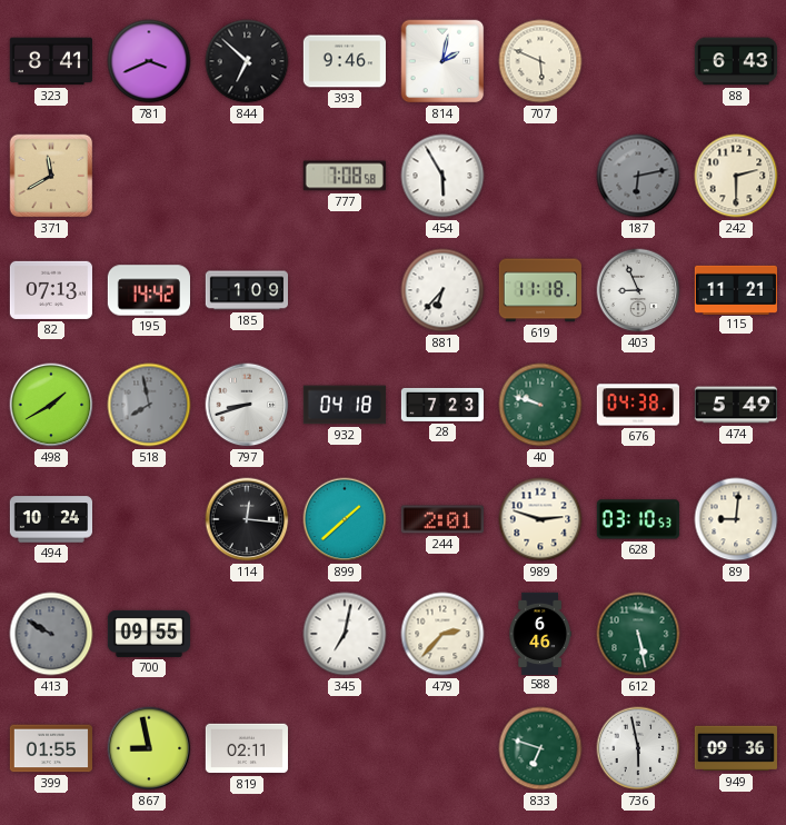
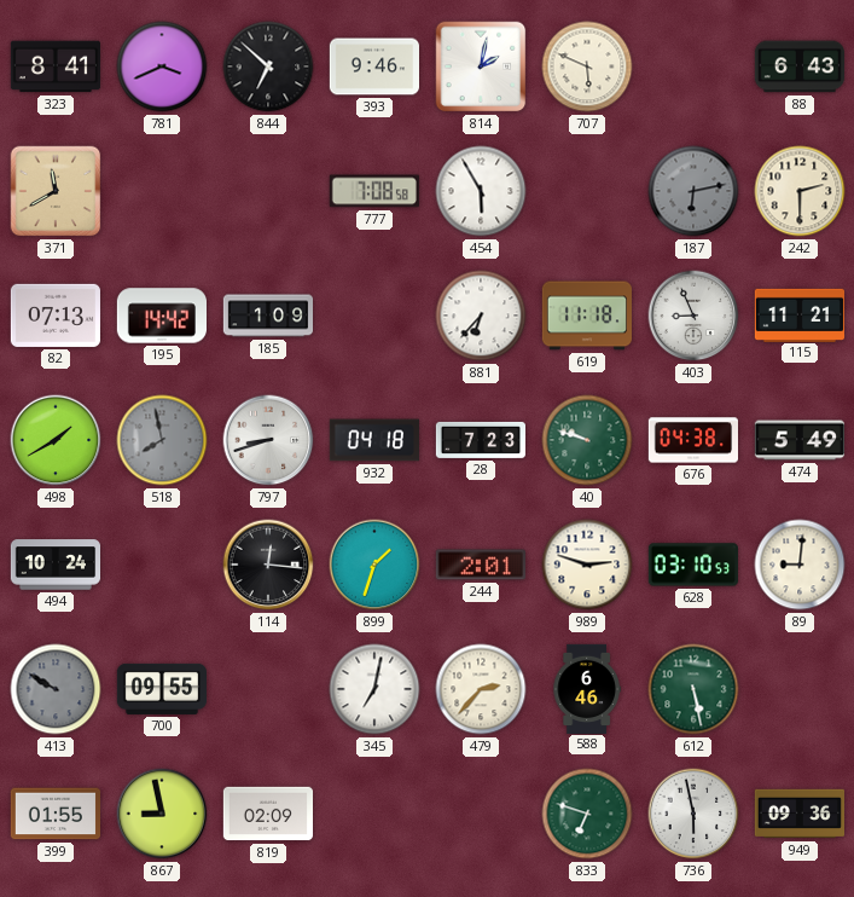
899: 1:38 -> 1:33 (374, 565)
819: 02:11 -> 02:09 (267, 814)
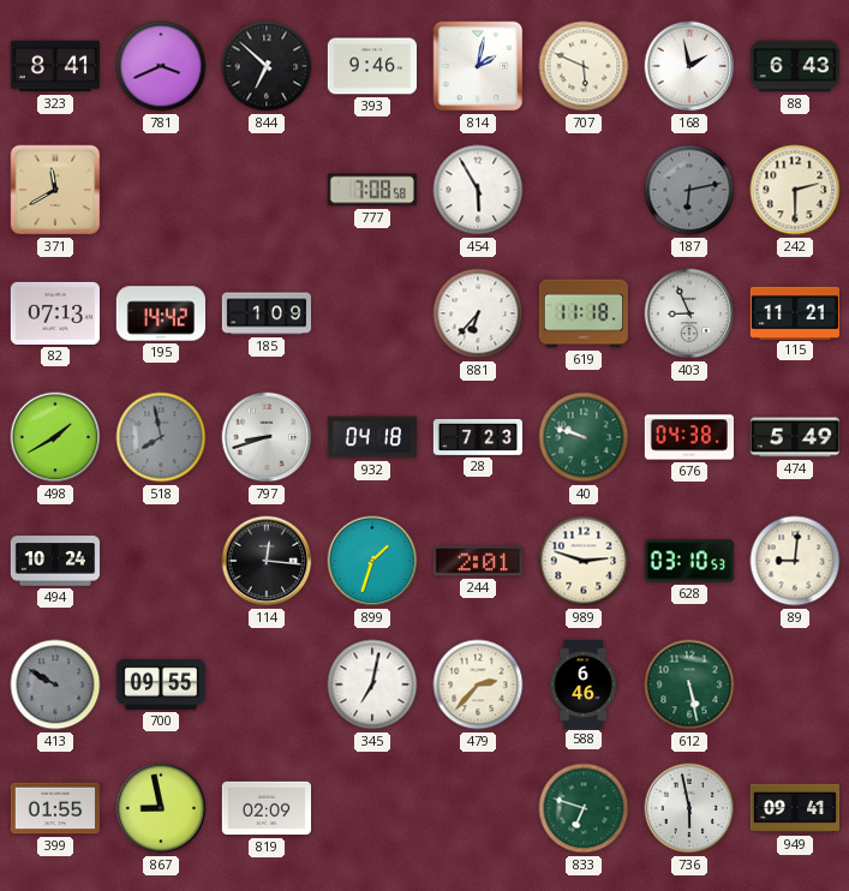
168: none -> 1:58 (689, 66)
949: 09:36 -> 09:41 (794, 808)
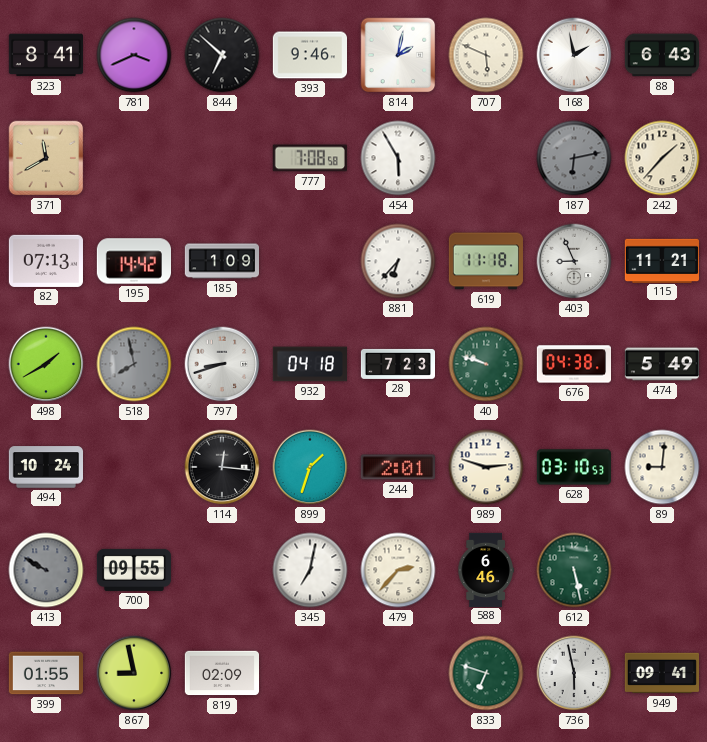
242: 2:30 -> 1:37 (662, 158)
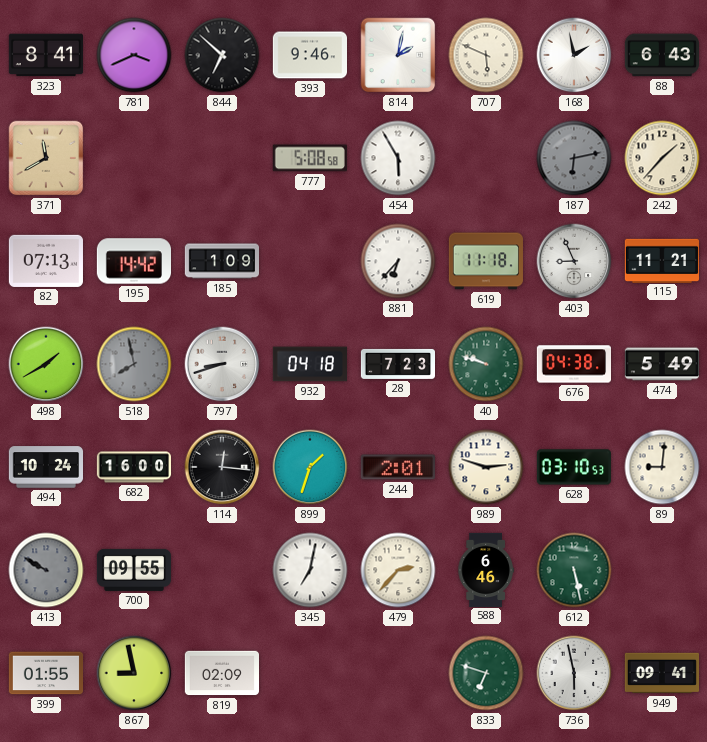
777: 7:08 -> 5:08 (310, 158)
682: none -> 16:00 (133, 467)
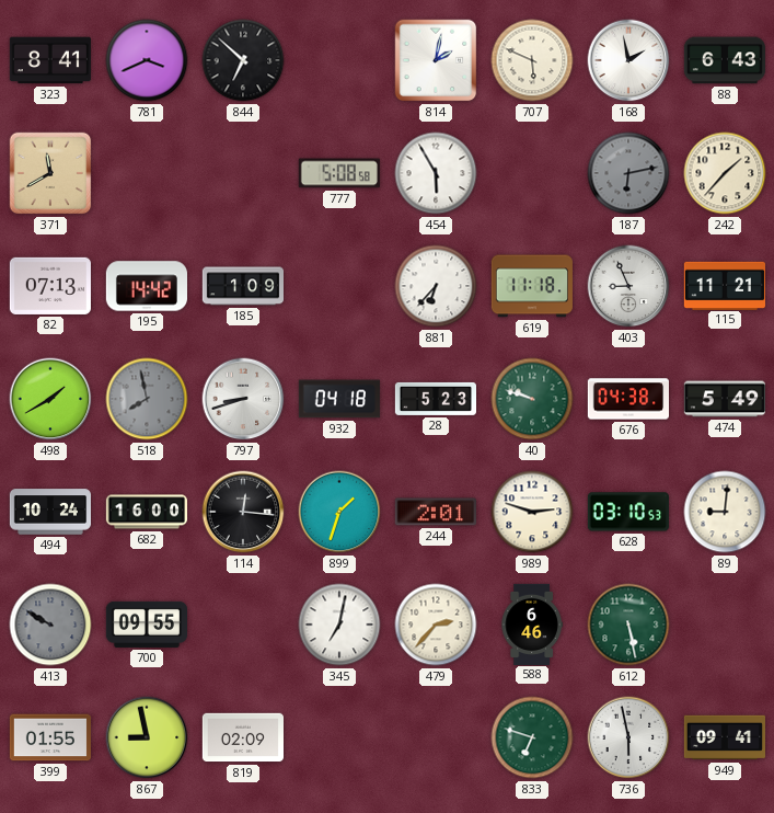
393: 9:46 -> none (309, 55)
28: 7:23 -> 5:23 (435, 399)
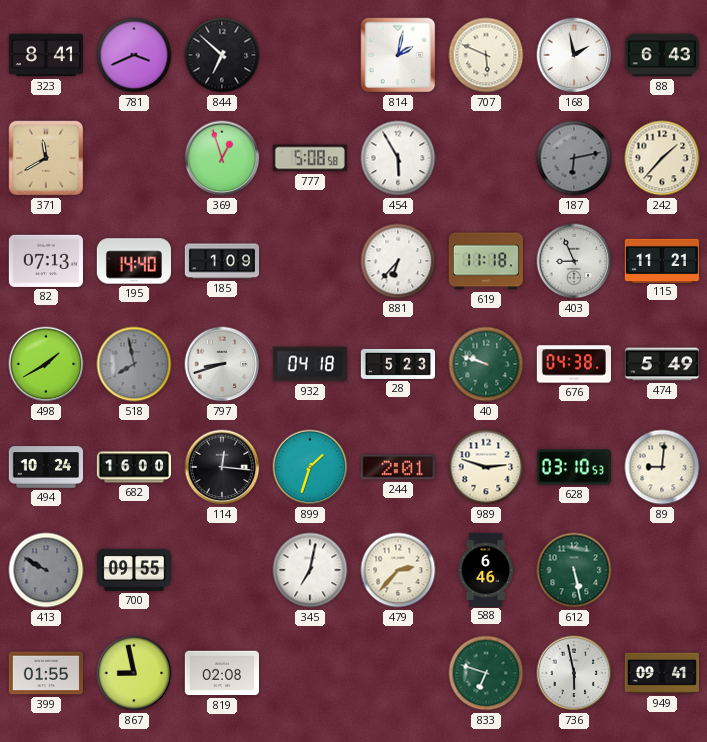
369: none -> 12:57 (222, 158)
195: 14:42 -> 14:40 (133, 261)
819: 02:09 -> 02:08 (221, 673)
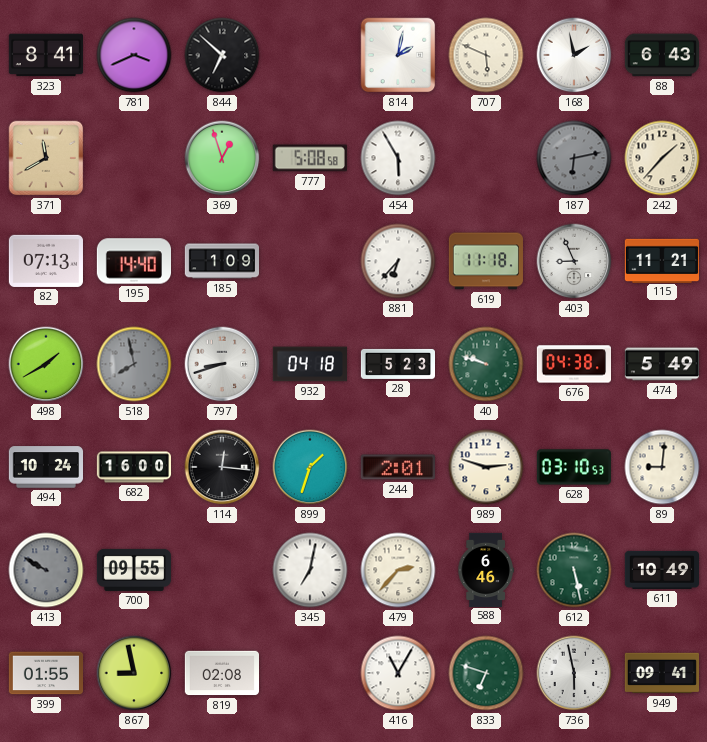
611: none -> 10:49 (661, 570)
416: none -> 11:05 (398, 673)
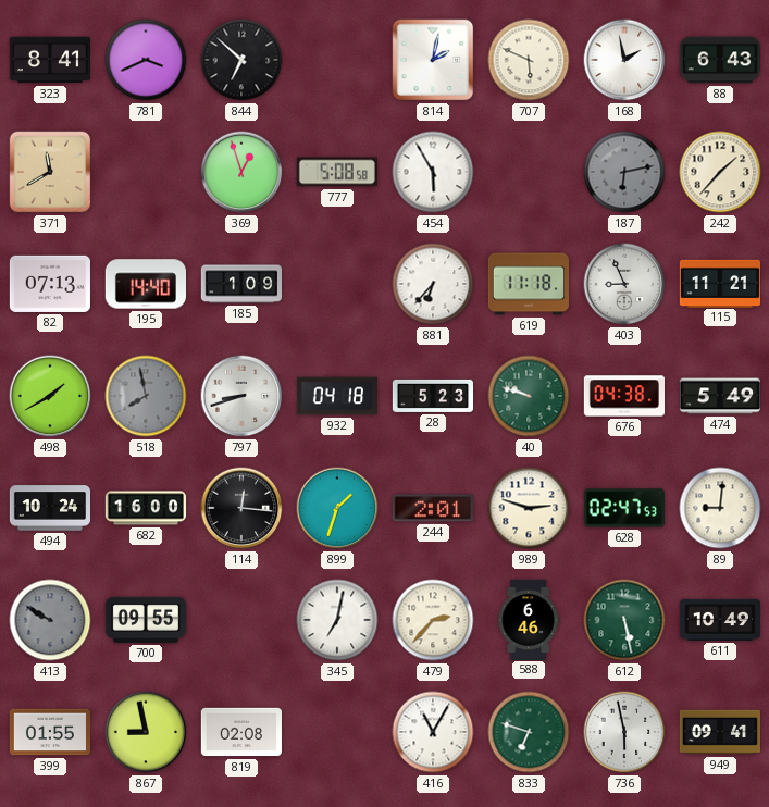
628: 03:10 -> 02:47 (624, 508)
